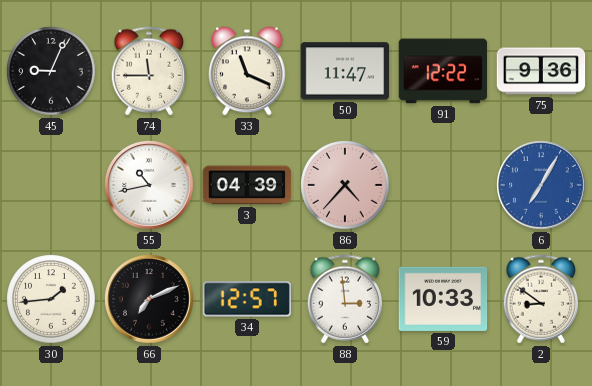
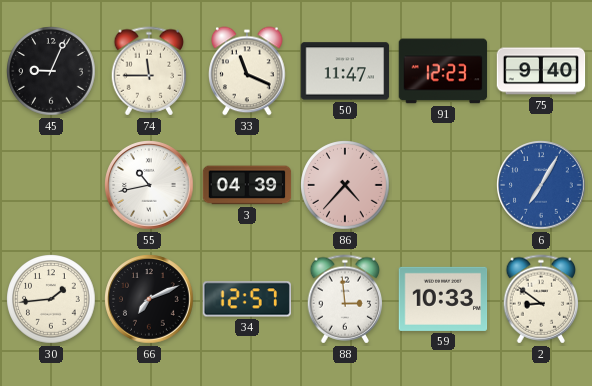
91: 12:22 -> 12:23 (443, 71)
75: 9:36 -> 9:40 (541, 71)
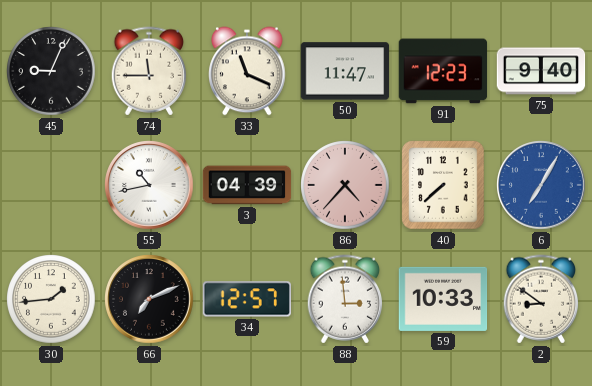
40: none -> 7:38 (443, 185)
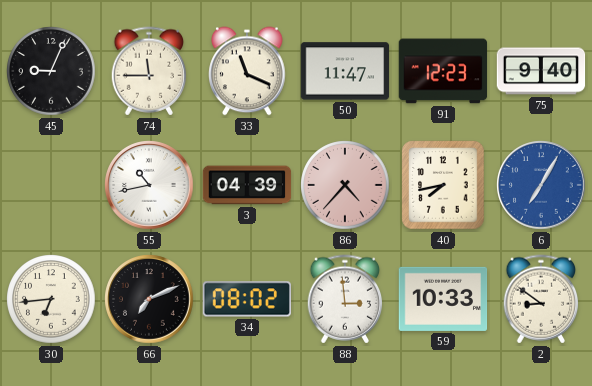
40: 7:38 -> 7:43 (443, 185)
30: 1:44 -> 6:44 (51, 299)
34: 12:57 -> 08:02 (246, 299)
